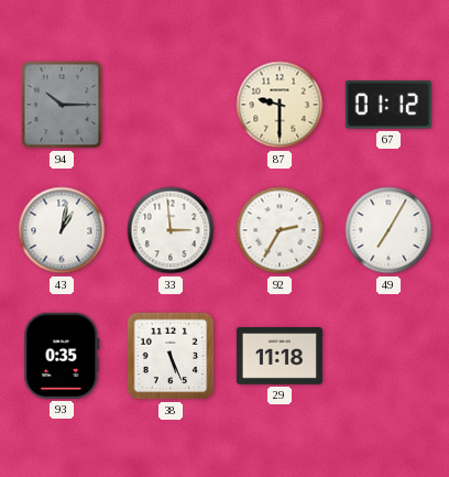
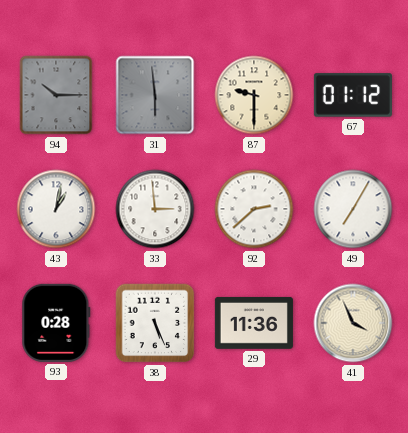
31: none -> 5:59 (155, 95)
92: 2:35 -> 2:38 (254, 209)
93: 0:35 -> 0:28 (56, 323)
29: 11:18 -> 11:36 (254, 323)
41: none -> 3:56 (353, 323)
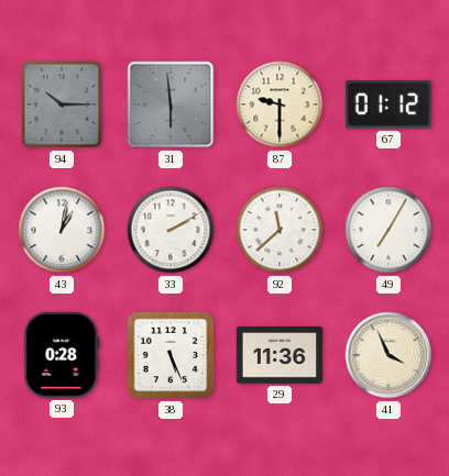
33: 2:59 -> 2:10 (171, 230)
92: 2:38 -> 11:38 (280, 230)
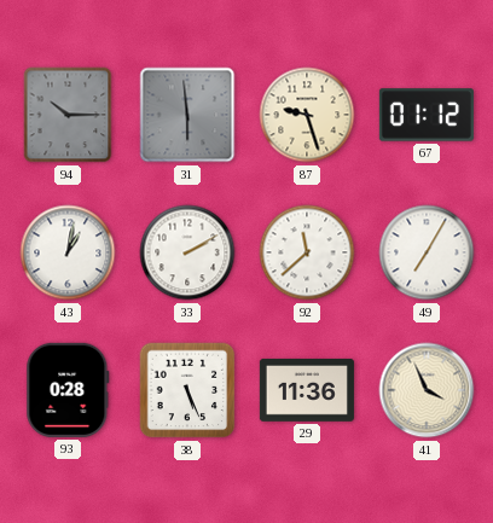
87: 9:30 -> 9:27 (307, 115)
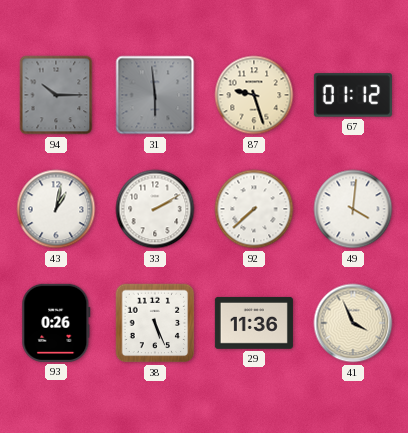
92: 11:38 -> 7:38 (254, 209)
49: 7:05 -> 4:01 (353, 209)
93: 0:28 -> 0:26 (56, 323)
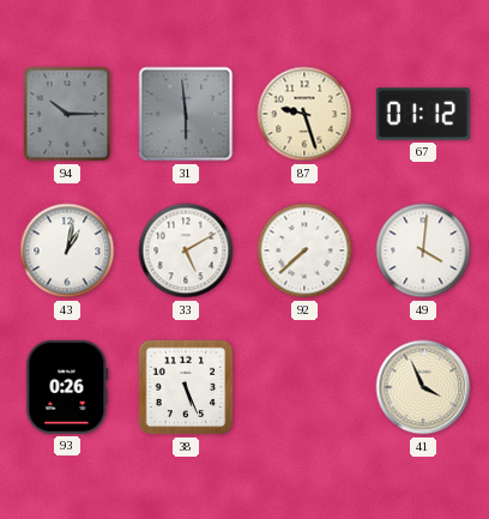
33: 2:10 -> 5:10 (186, 251)
29: 11:36 -> none (254, 323)
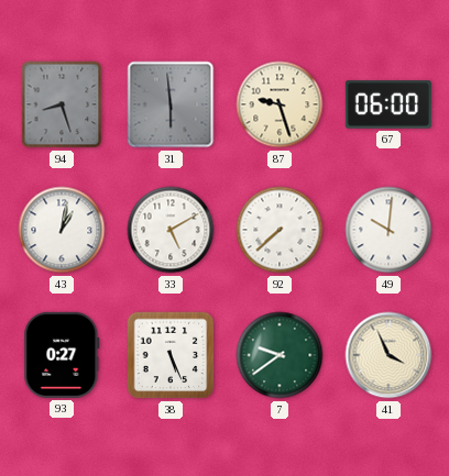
94: 10:15 -> 8:27 (62, 104)
67: 01:12 -> 06:00 (388, 104)
49: 4:01 -> 10:01 (388, 230)
93: 0:26 -> 0:27 (62, 355)
7: none -> 9:39 (280, 355)
